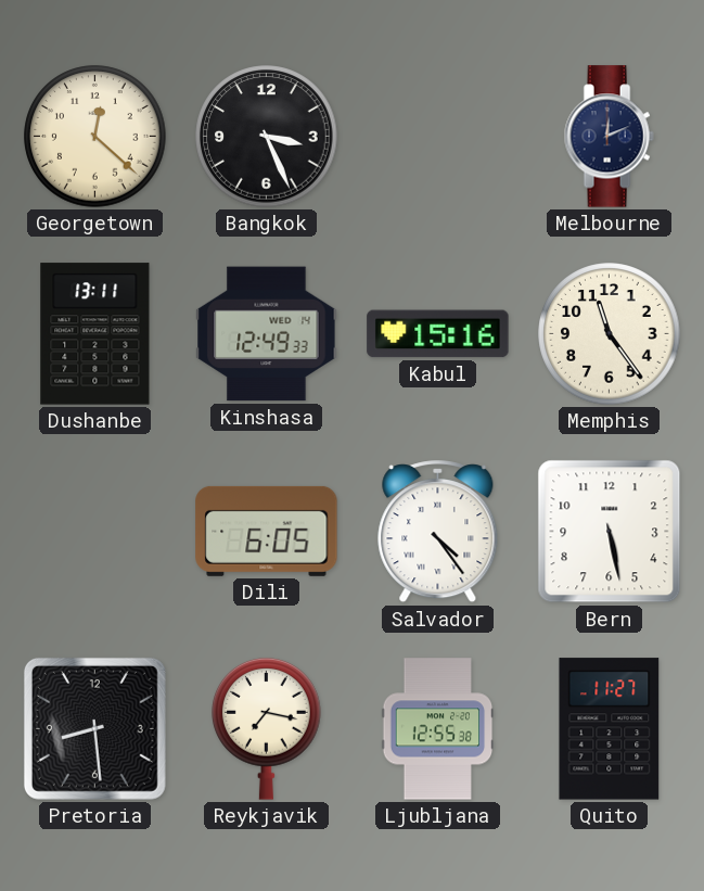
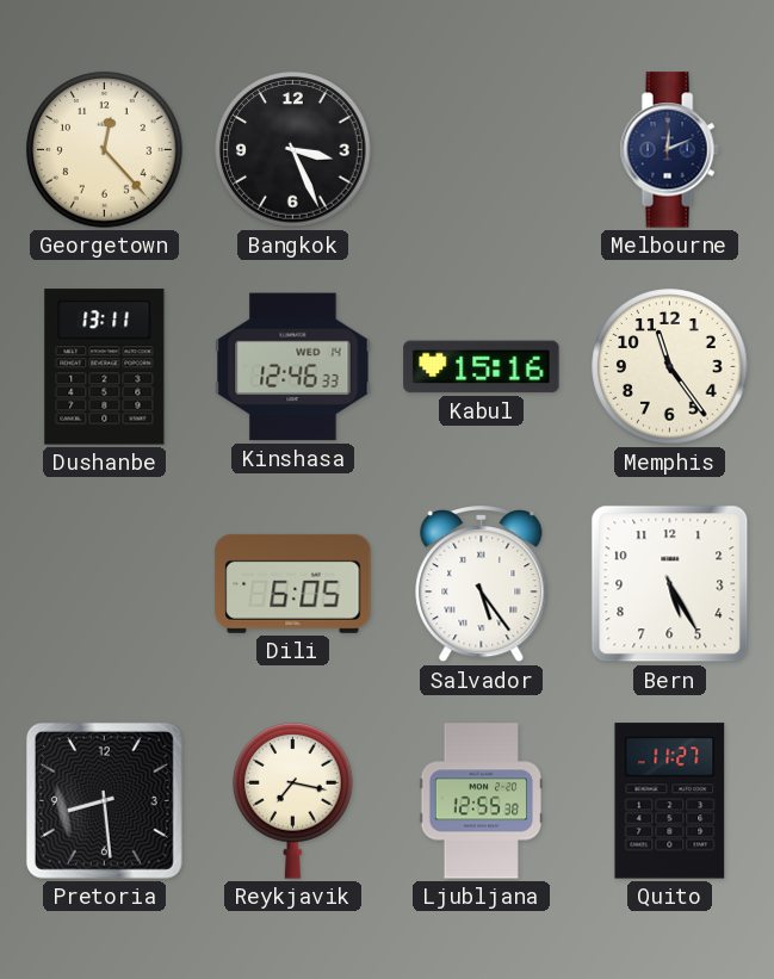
Georgetown: 12:22 -> 12:23 (105, 150)
Kinshasa: 12:49 -> 12:46 (293, 367)
Salvador: 4:24 -> 5:24 (482, 584)
Bern: 5:28 -> 5:25 (670, 584)
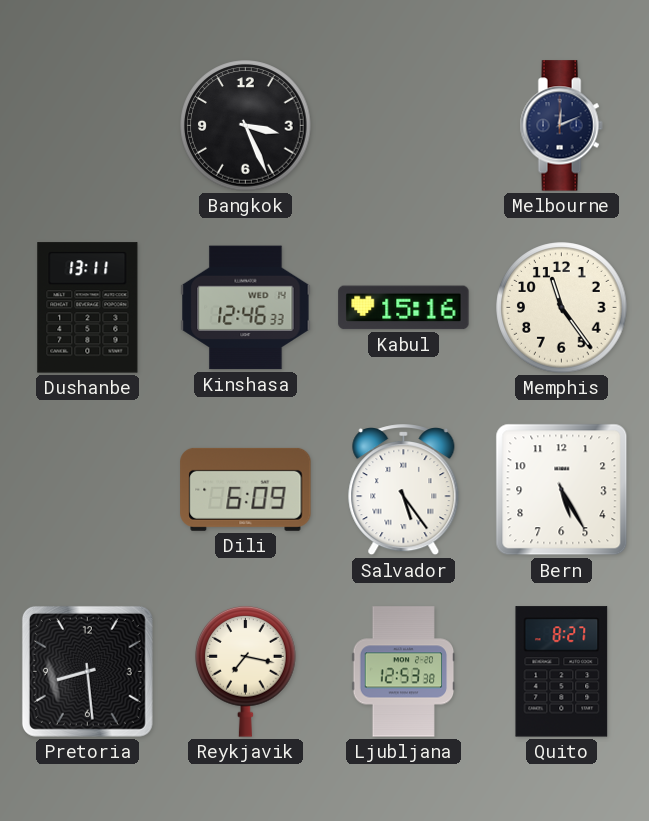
Georgetown: 12:23 -> none (105, 150)
Dili: 6:05 -> 6:09 (246, 489)
Ljubljana: 12:55 -> 12:53 (404, 672)
Quito: 11:27 -> 8:27 (562, 672)
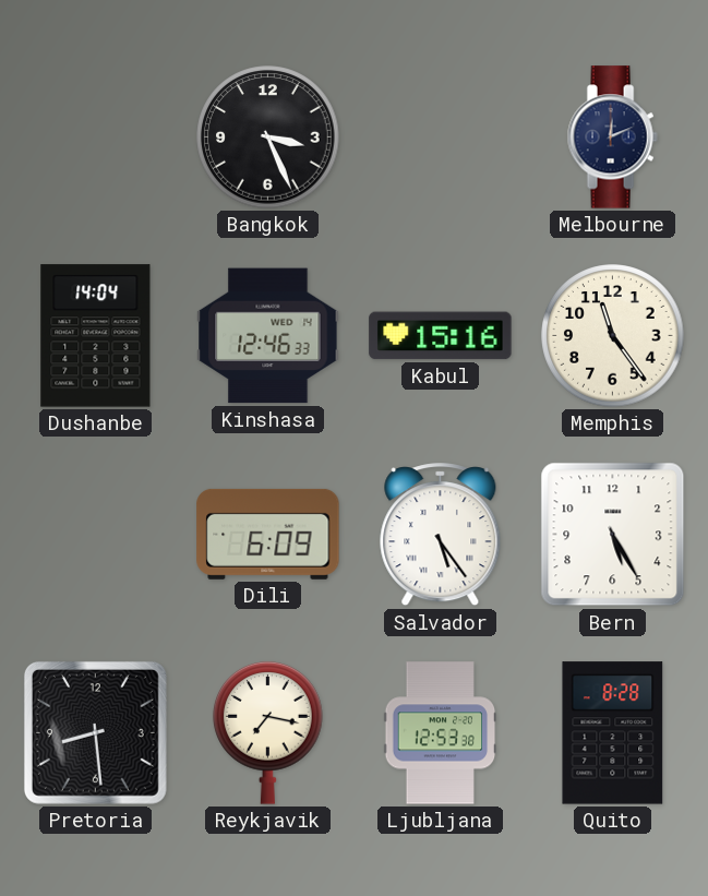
Dushanbe: 13:11 -> 14:04 (96, 336)
Quito: 8:27 -> 8:28 (613, 733)
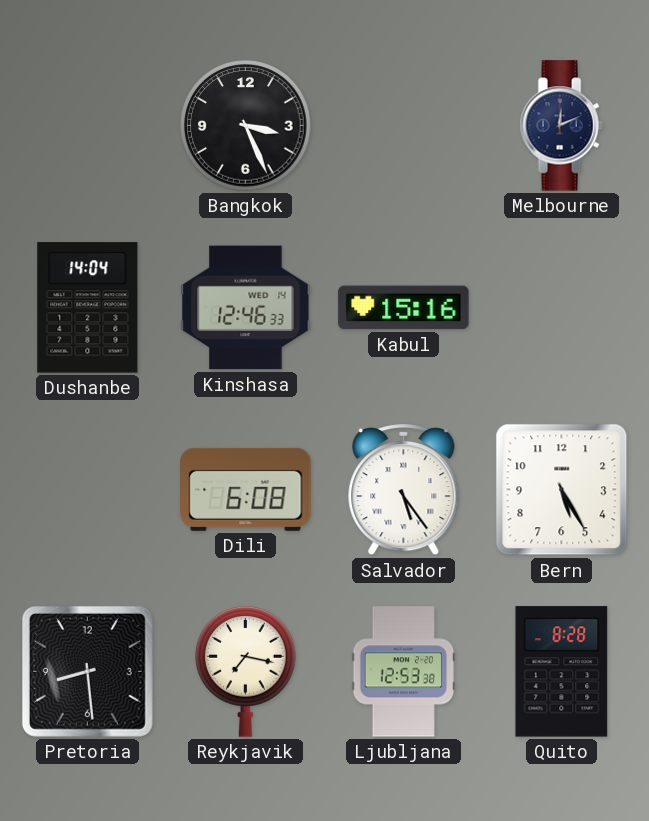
Memphis: 11:24 -> none (613, 336)
Dili: 6:09 -> 6:08 (246, 489)
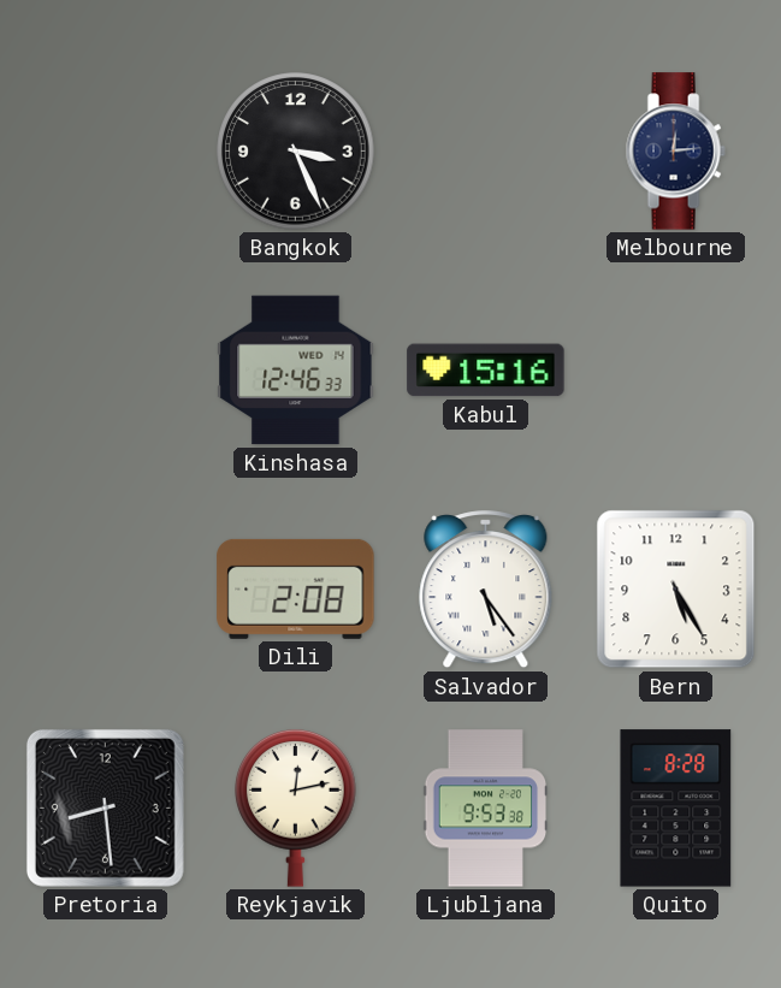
Melbourne: 12:11 -> 12:14 (675, 152)
Dushanbe: 14:04 -> none (88, 308)
Dili: 6:08 -> 2:08 (296, 588)
Reykjavik: 7:17 -> 12:13 (296, 809)
Ljubljana: 12:53 -> 9:53 (486, 809)
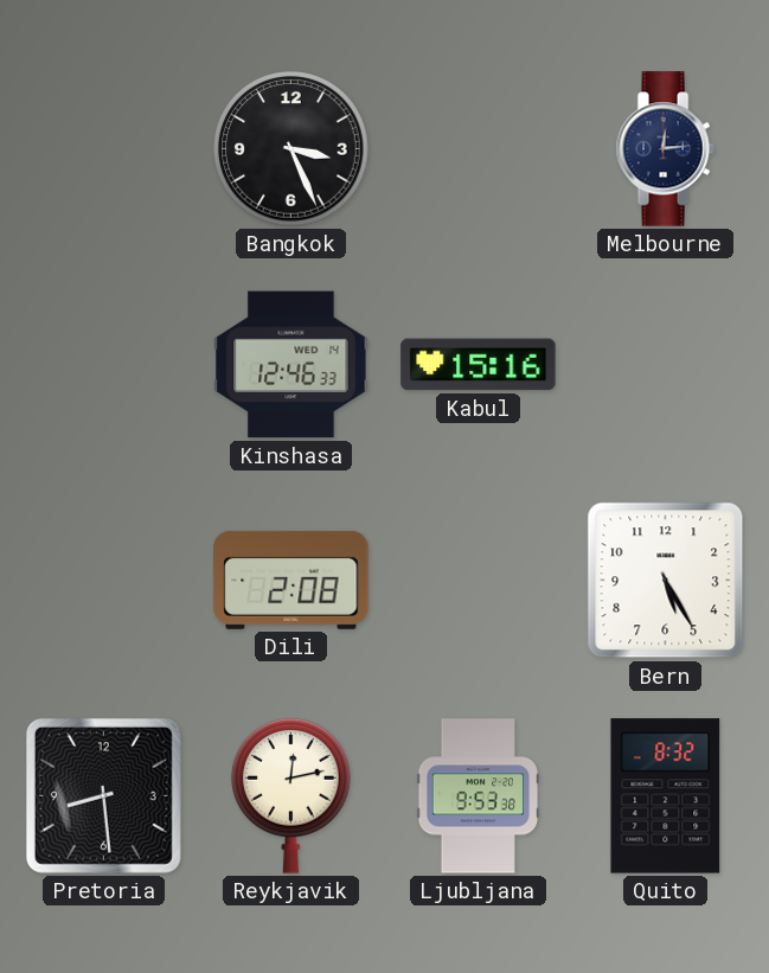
Salvador: 5:24 -> none (486, 590)
Quito: 8:28 -> 8:32 (666, 796)
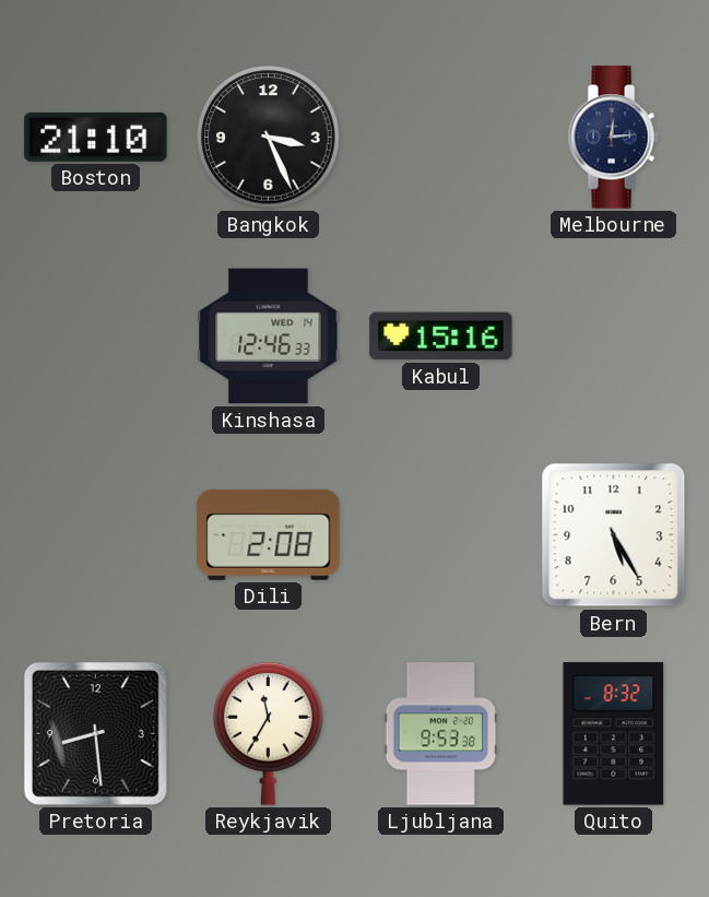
Boston: none -> 21:10 (96, 137)
Reykjavik: 12:13 -> 11:35 (269, 734)
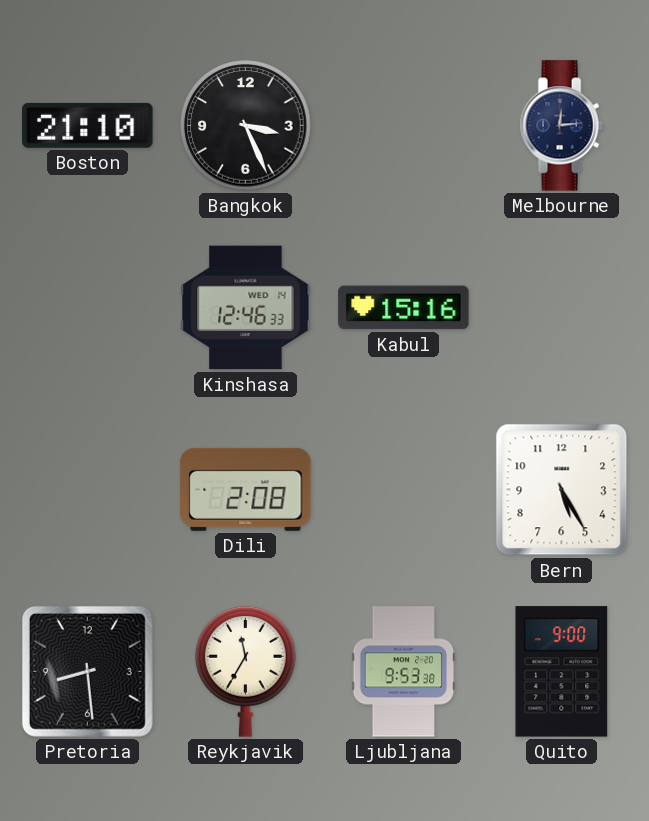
Quito: 8:32 -> 9:00 (562, 672)
